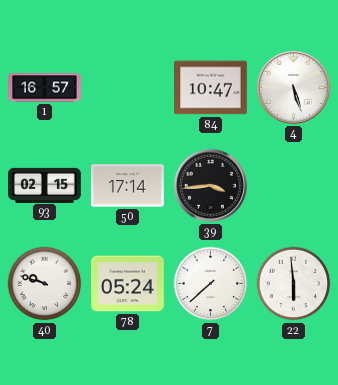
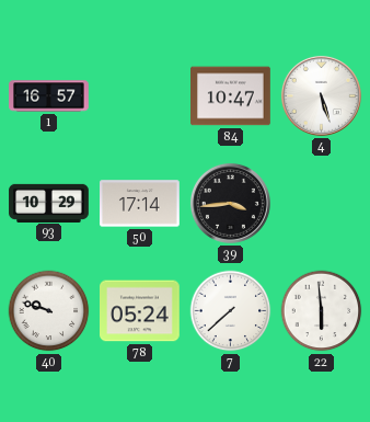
93: 02:15 -> 10:29 (49, 203)
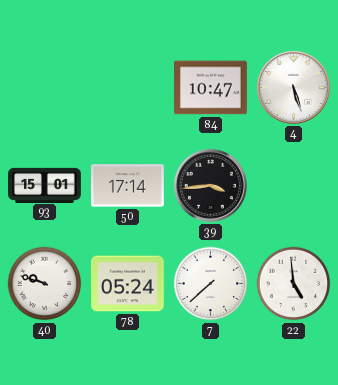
1: 16:57 -> none (49, 96)
93: 10:29 -> 15:01 (45, 185)
22: 5:59 -> 4:59 (294, 284)
